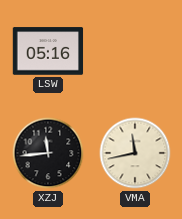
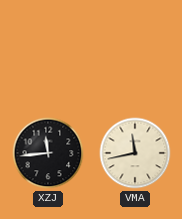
LSW: 05:16 -> none (48, 51)
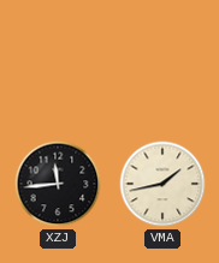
VMA: 11:43 -> 1:43 (162, 184)
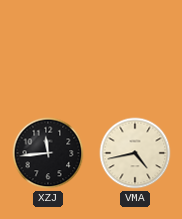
VMA: 1:43 -> 4:43 (135, 153)
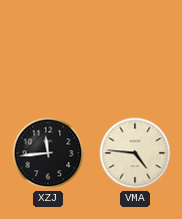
VMA: 4:43 -> 4:46 (135, 153)
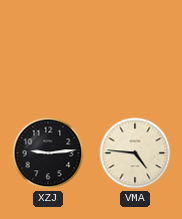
XZJ: 11:44 -> 9:14 (48, 153)
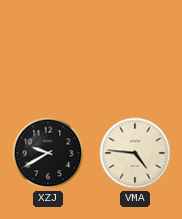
XZJ: 9:14 -> 9:40 (48, 153)
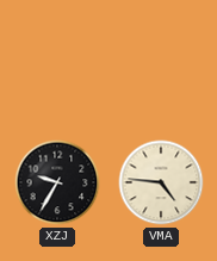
XZJ: 9:40 -> 9:35 (57, 182)
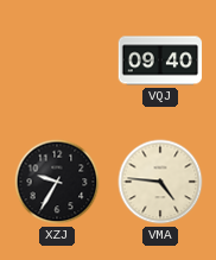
VQJ: none -> 09:40 (160, 61)
